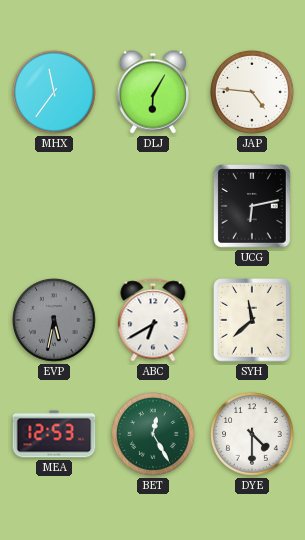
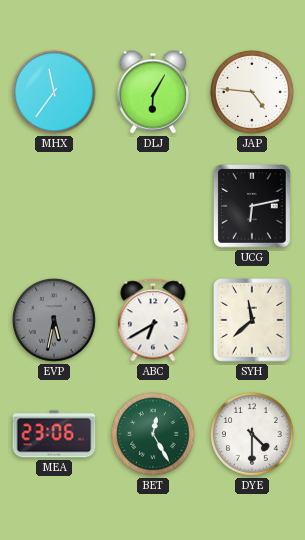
MEA: 12:53 -> 23:06 (54, 434)
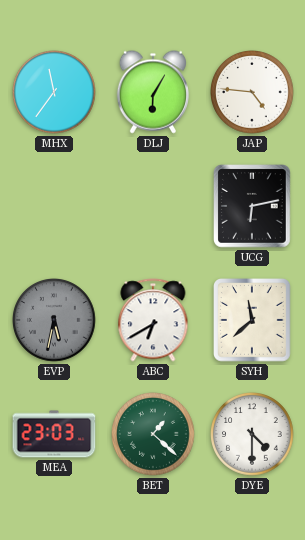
MEA: 23:06 -> 23:03 (54, 434)
BET: 12:25 -> 1:22 (153, 434)
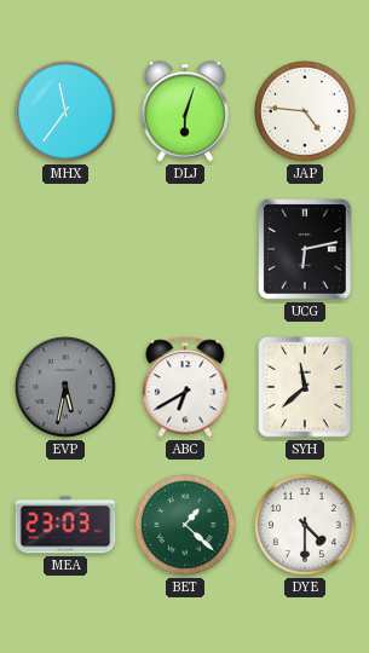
DLJ: 6:05 -> 6:03 (185, 111)
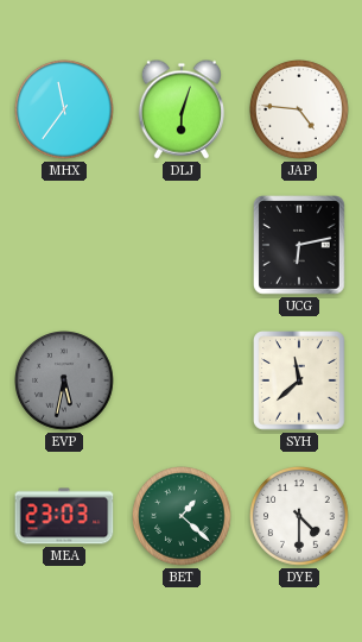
ABC: 6:40 -> none (185, 387)
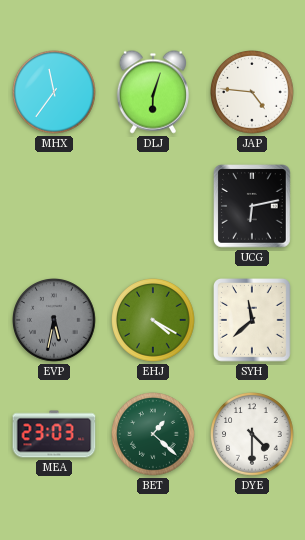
EHJ: none -> 4:20 (153, 320)
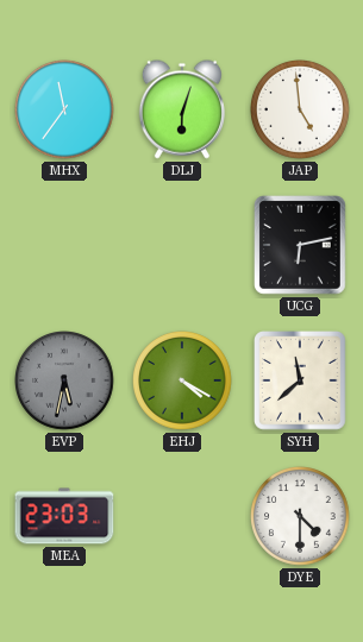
JAP: 4:46 -> 4:59 (300, 109)
BET: 1:22 -> none (153, 434)
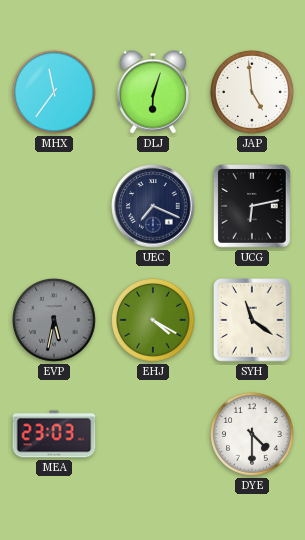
UEC: none -> 7:19 (153, 206)
SYH: 11:38 -> 11:21 (253, 320)
